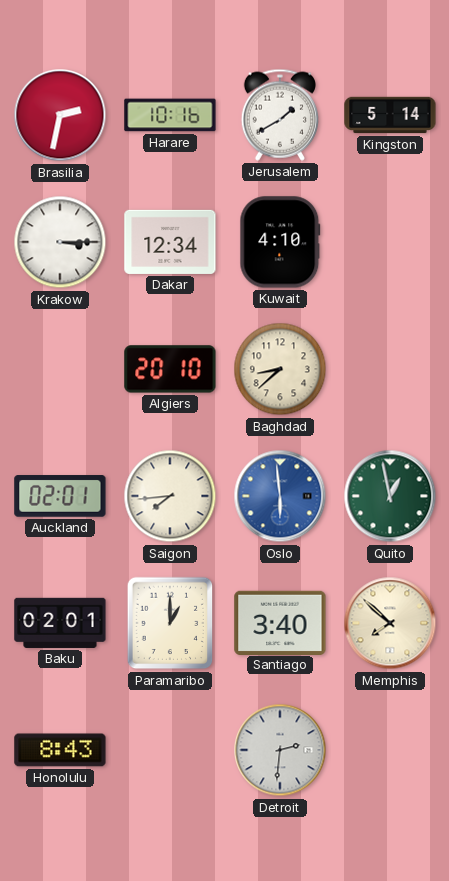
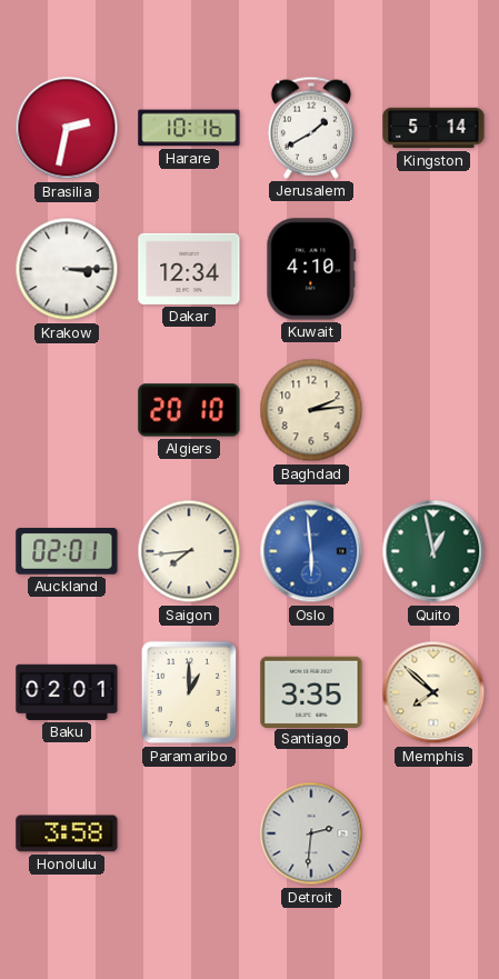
Baghdad: 8:38 -> 2:14 (311, 410)
Santiago: 3:40 -> 3:35 (311, 691)
Honolulu: 8:43 -> 3:58 (67, 833)
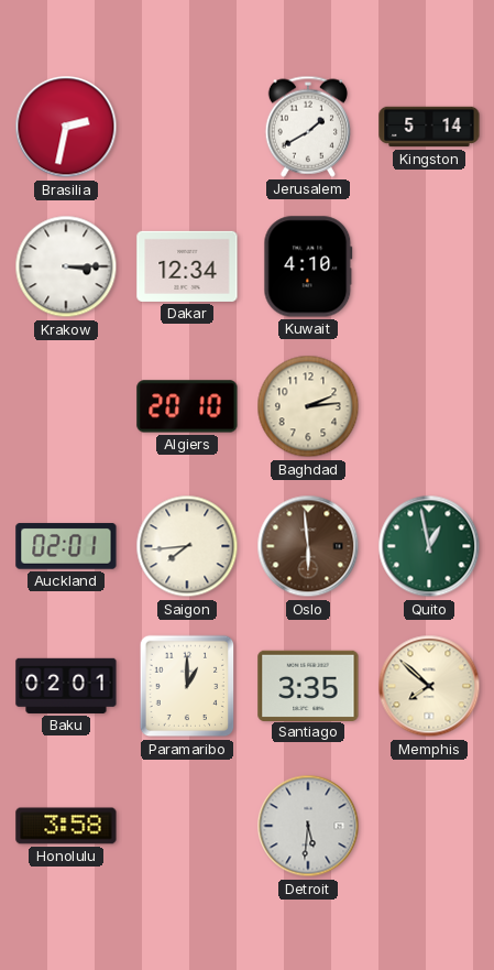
Harare: 10:16 -> none (189, 128)
Oslo dial: blue -> brown (308, 546)
Detroit: 2:31 -> 5:31 (308, 826)
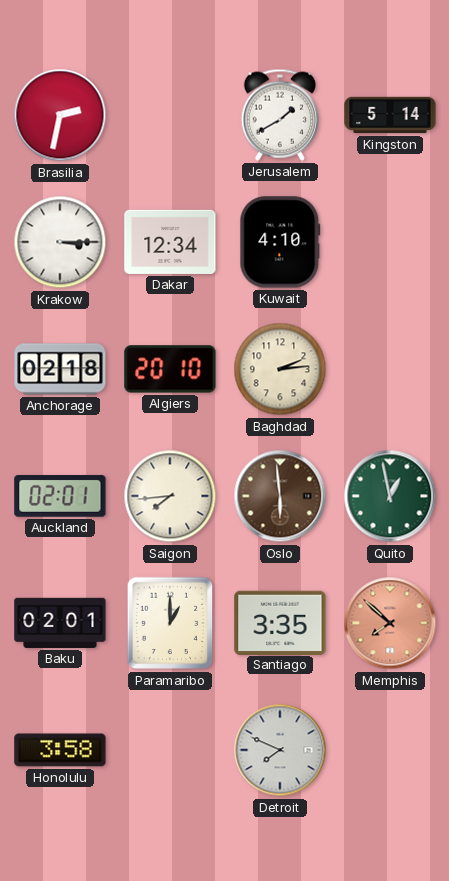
Anchorage: none -> 02:18 (60, 369)
Memphis dial: cream -> salmon (390, 623)
Detroit: 5:31 -> 7:49 (280, 750)
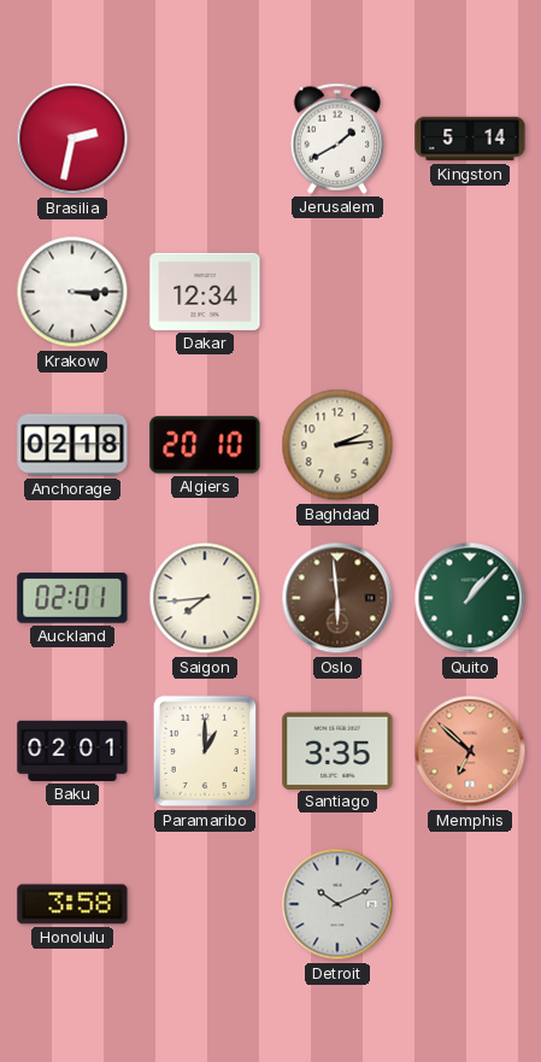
Kuwait: 4:10 -> none (280, 242)
Quito: 12:58 -> 1:07 (470, 598)
Memphis: 7:52 -> 6:52 (470, 751)
Detroit: 7:49 -> 10:11 (337, 904)
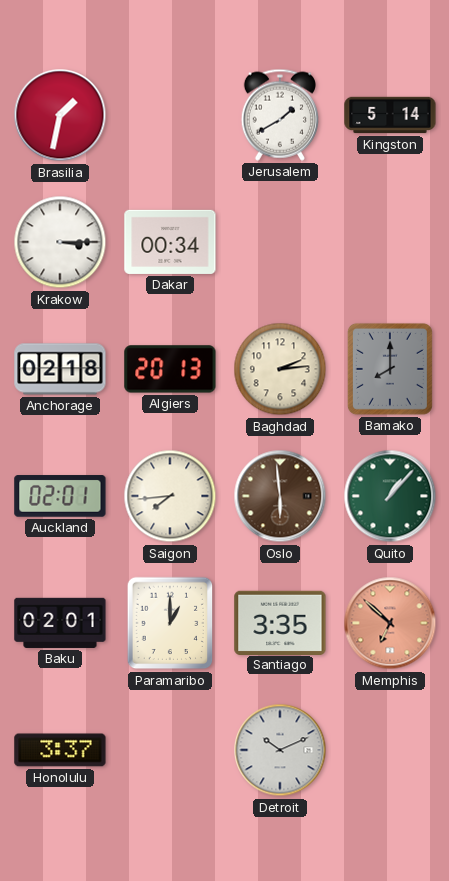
Brasilia: 2:32 -> 1:32 (60, 115)
Dakar: 12:34 -> 00:34 (170, 242)
Algiers: 20:10 -> 20:13 (170, 369)
Bamako: none -> 8:00 (390, 369)
Honolulu: 3:58 -> 3:37 (60, 750)
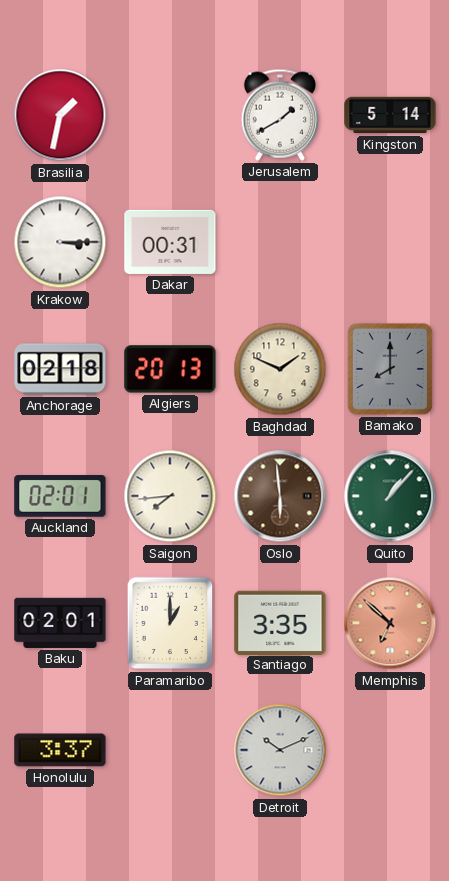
Dakar: 00:34 -> 00:31 (170, 242)
Baghdad: 2:14 -> 1:49 (280, 369)
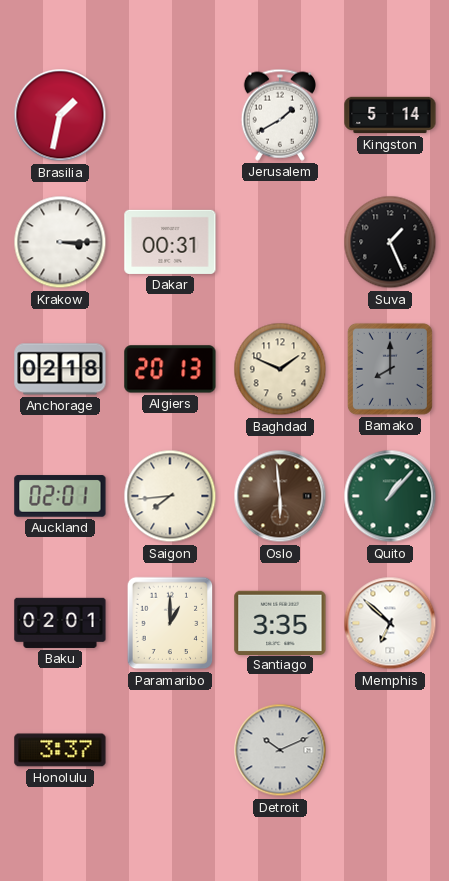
Suva: none -> 1:26 (390, 242)
Memphis dial: salmon -> white (390, 623)
